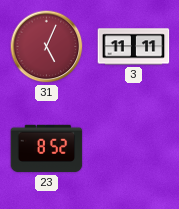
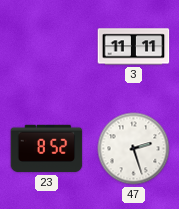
31: 5:04 -> none (47, 47)
47: none -> 2:27 (134, 149)
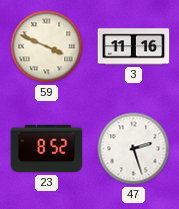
59: none -> 3:49 (47, 47)
3: 11:11 -> 11:16 (134, 47)
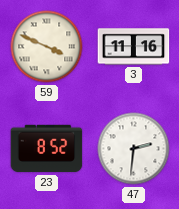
47: 2:27 -> 2:31 (134, 149)
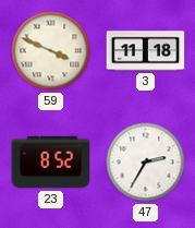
3: 11:16 -> 11:18 (146, 51)
47: 2:31 -> 2:35 (146, 163)
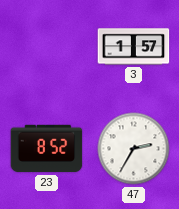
59: 3:49 -> none (51, 51)
3: 11:18 -> 1:57 (134, 47)
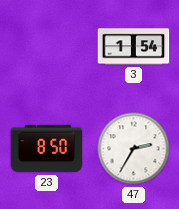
3: 1:57 -> 1:54 (134, 47)
23: 8:52 -> 8:50 (47, 149)
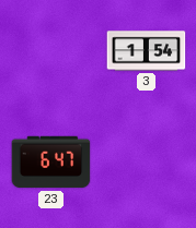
23: 8:50 -> 6:47 (51, 163)
47: 2:35 -> none (134, 149)
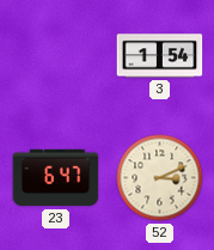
52: none -> 3:11 (160, 178)
